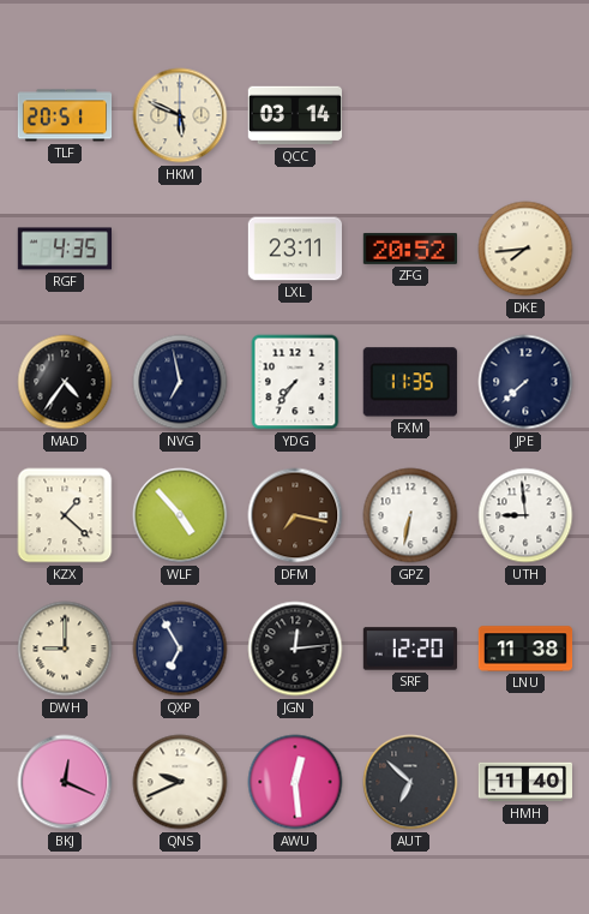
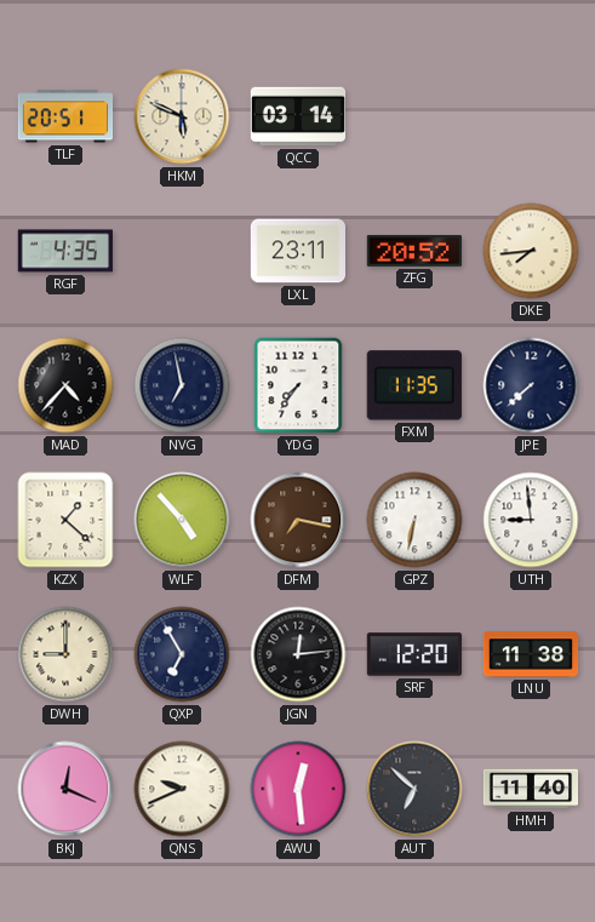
MAD: 4:36 -> 4:37 (65, 385)
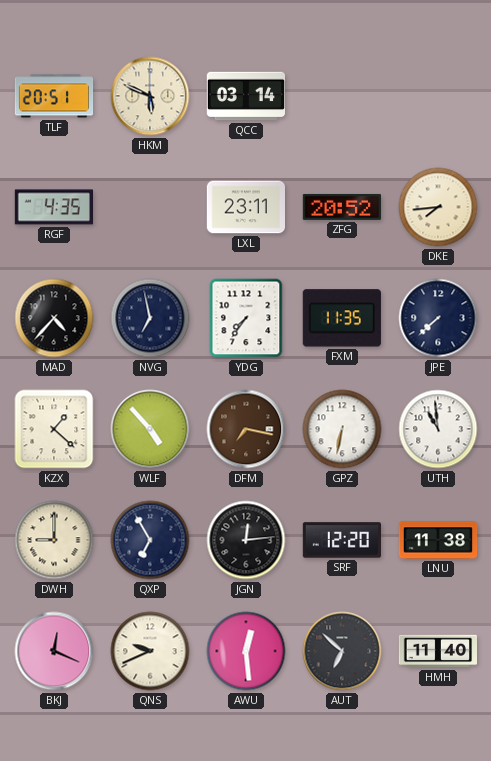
UTH: 8:59 -> 10:59 (438, 429)
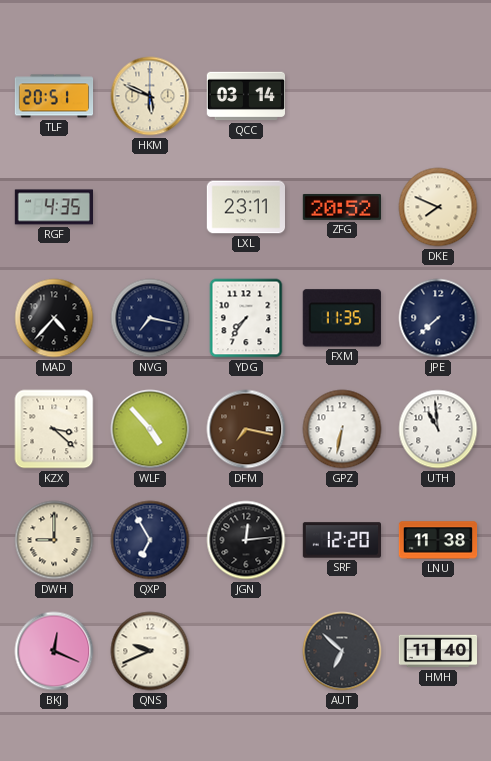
DKE: 7:44 -> 7:49 (438, 207)
NVG: 6:58 -> 7:17 (150, 318)
KZX: 1:22 -> 3:22 (54, 429)
AWU: 12:29 -> none (246, 651)
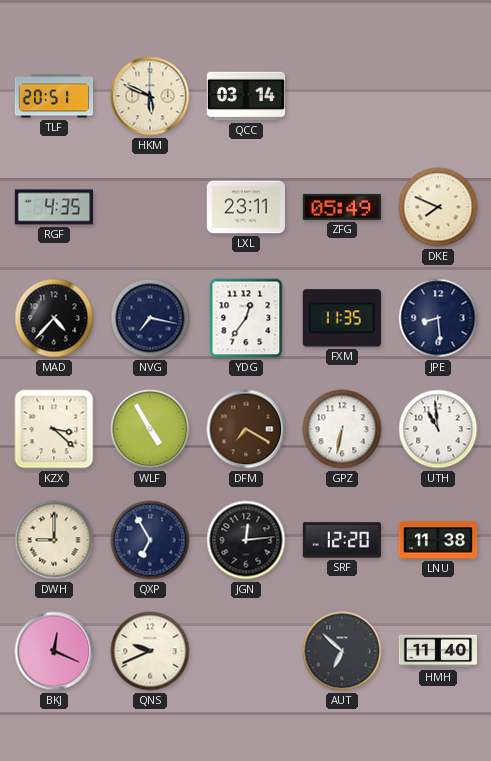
ZFG: 20:52 -> 05:49 (341, 207)
YDG: 7:36 -> 12:36 (246, 318)
JPE: 7:38 -> 8:29 (438, 318)
WLF: 4:53 -> 4:55 (150, 429)
DFM: 7:17 -> 7:20 (246, 429)
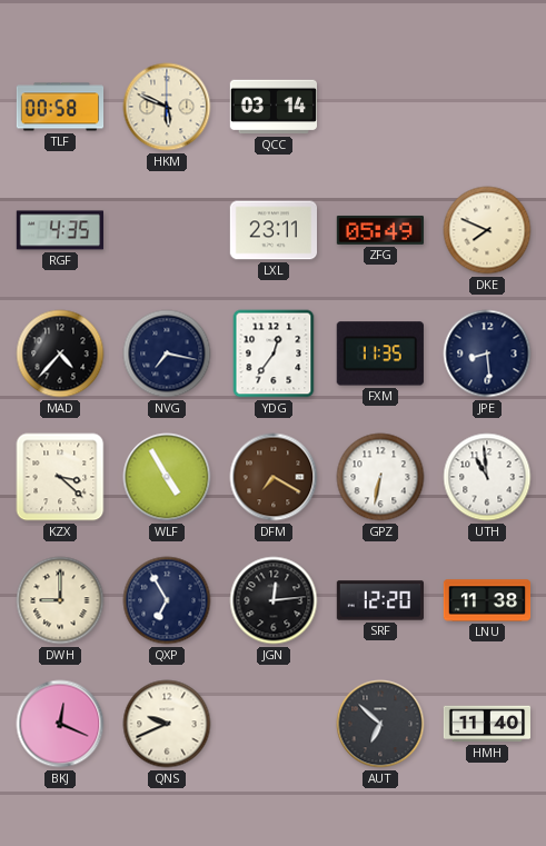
TLF: 20:51 -> 00:58 (60, 107)
